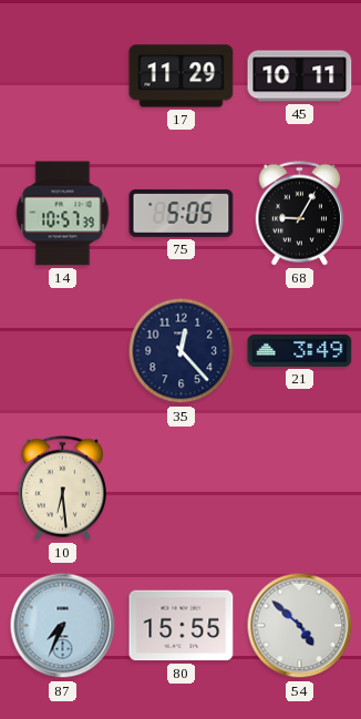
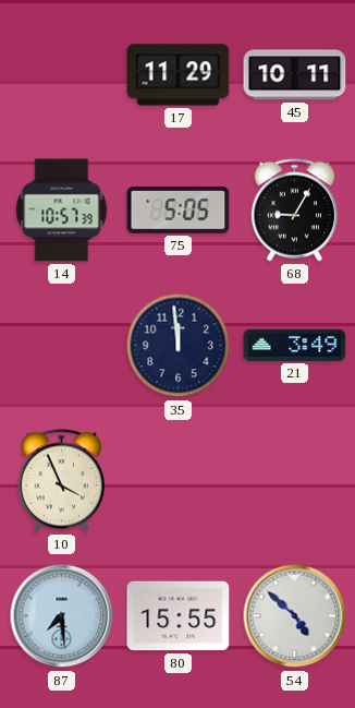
35: 12:23 -> 11:59 (179, 346)
10: 6:29 -> 3:56 (61, 481)
87: 7:34 -> 7:29 (62, 616)
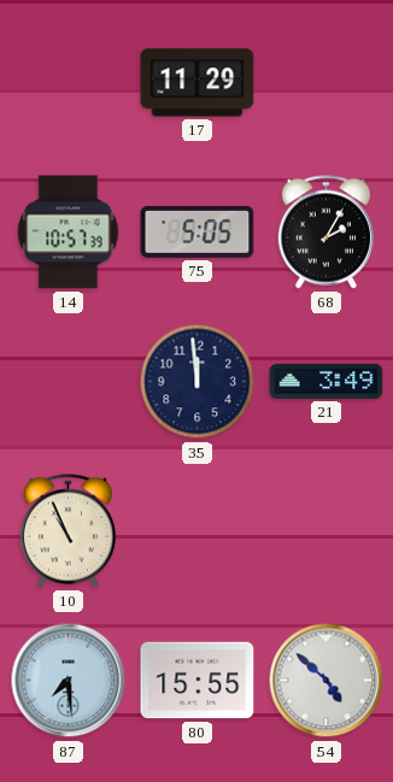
45: 10:11 -> none (295, 75)
68: 9:05 -> 2:05 (325, 233)
10: 3:56 -> 10:56 (68, 531)
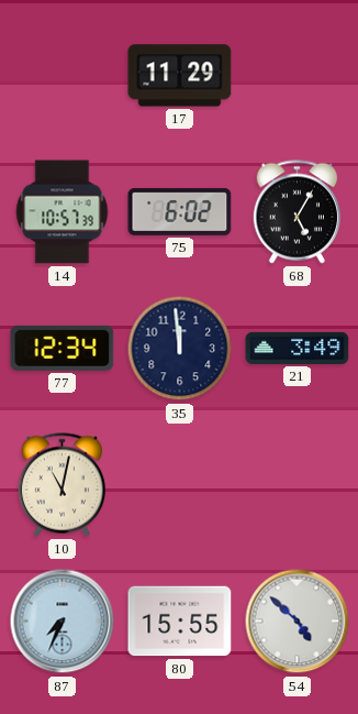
75: 5:05 -> 6:02 (180, 211)
68: 2:05 -> 5:05 (297, 212)
77: none -> 12:34 (63, 348)
10: 10:56 -> 11:02 (61, 485)
87: 7:29 -> 7:34 (63, 622)
